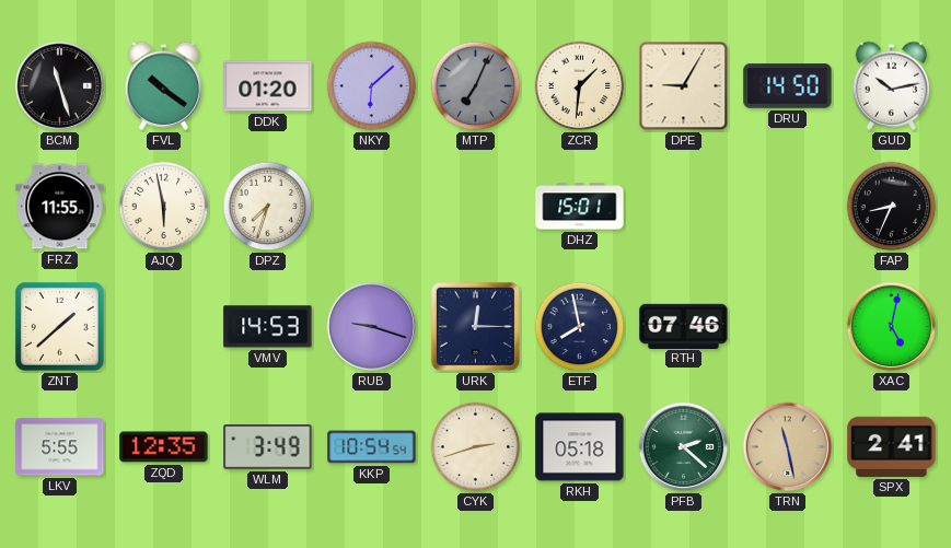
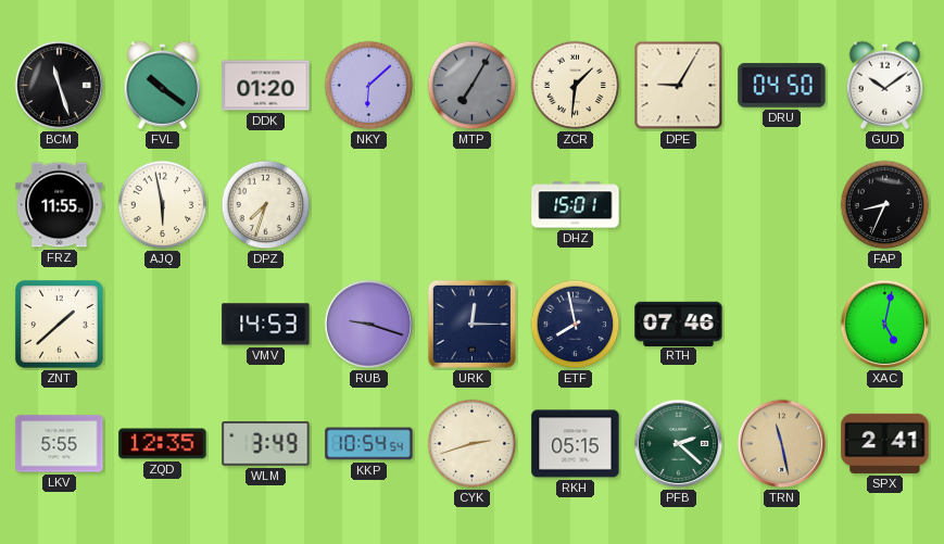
MTP: 7:04 -> 7:05 (473, 86)
DRU: 14:50 -> 04:50 (782, 86)
GUD: 10:13 -> 10:09 (885, 85)
RKH: 05:18 -> 05:15 (576, 444)
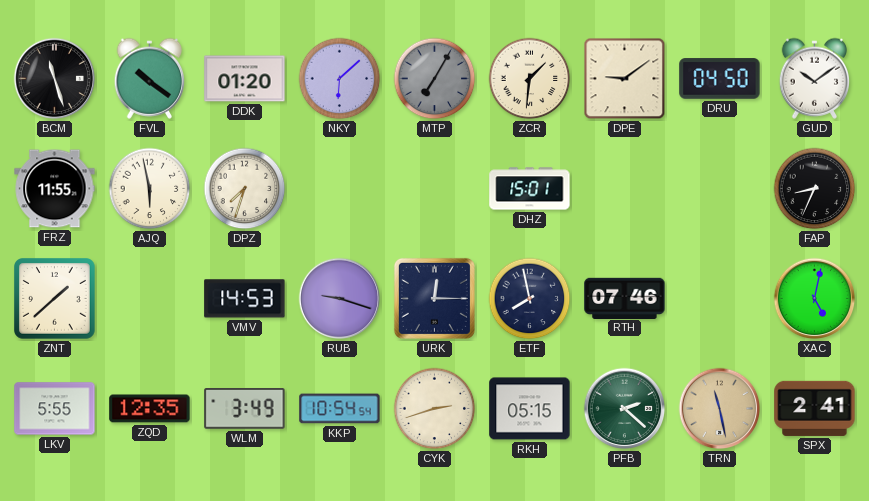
DPE: 9:05 -> 9:09 (625, 79)
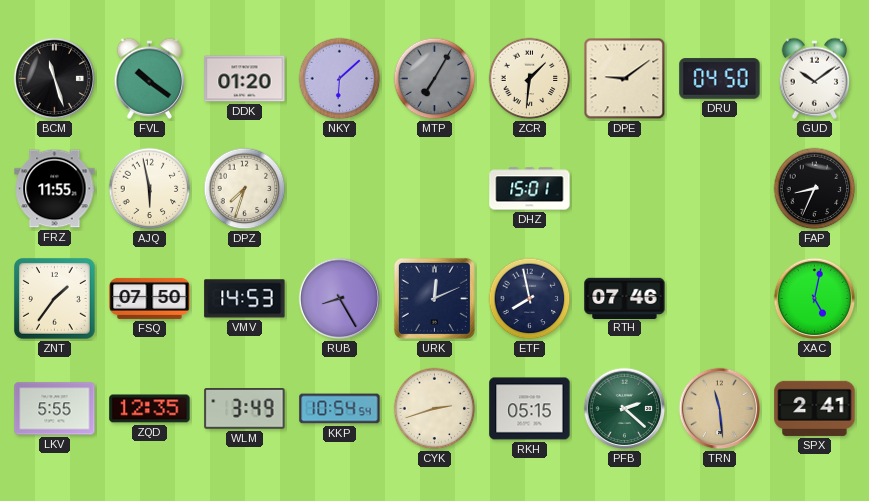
ZNT: 1:38 -> 1:36 (55, 299)
FSQ: none -> 07:50 (150, 298)
RUB: 9:18 -> 8:25 (340, 299)
URK: 12:15 -> 12:11 (434, 298)
TRN: 11:28 -> 11:29 (720, 409)
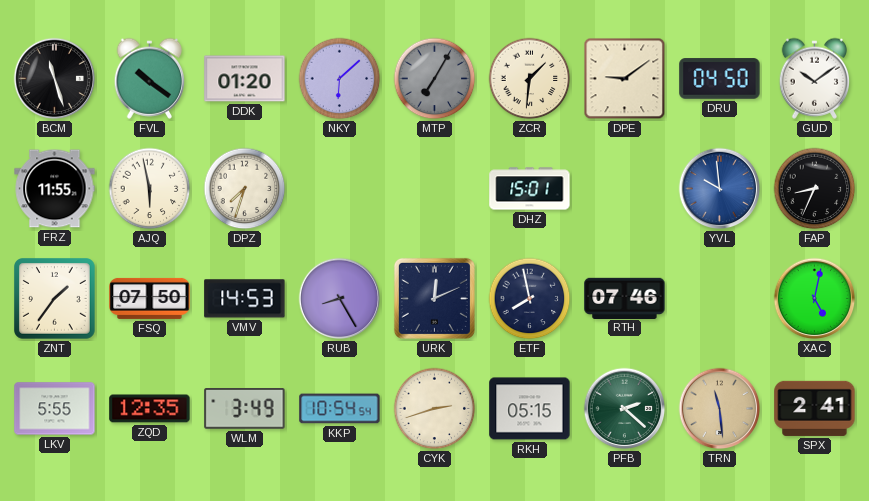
YVL: none -> 9:59 (720, 189)
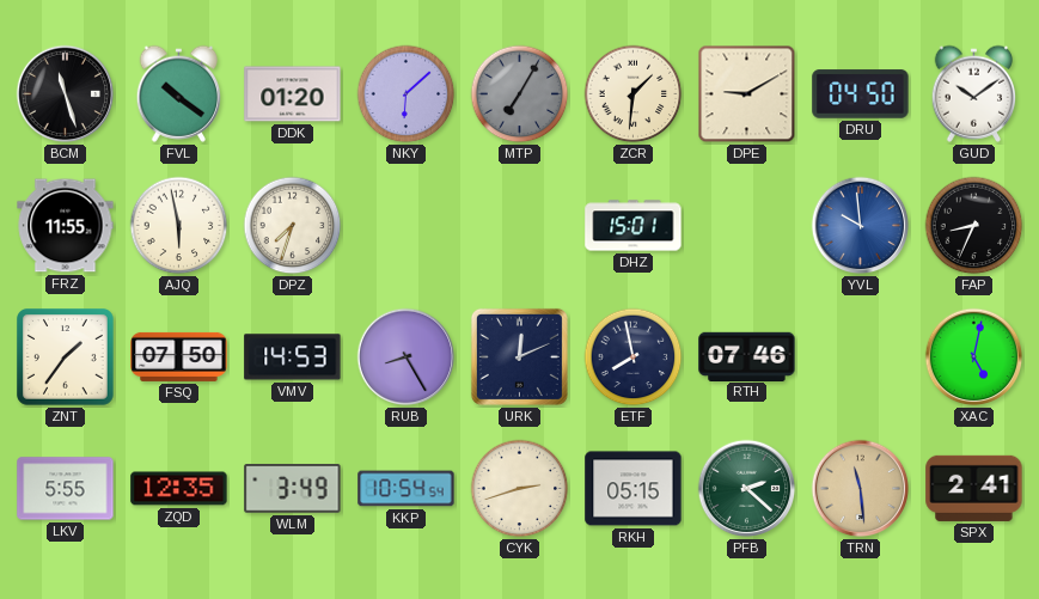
DPE: 9:09 -> 9:10 (747, 94)
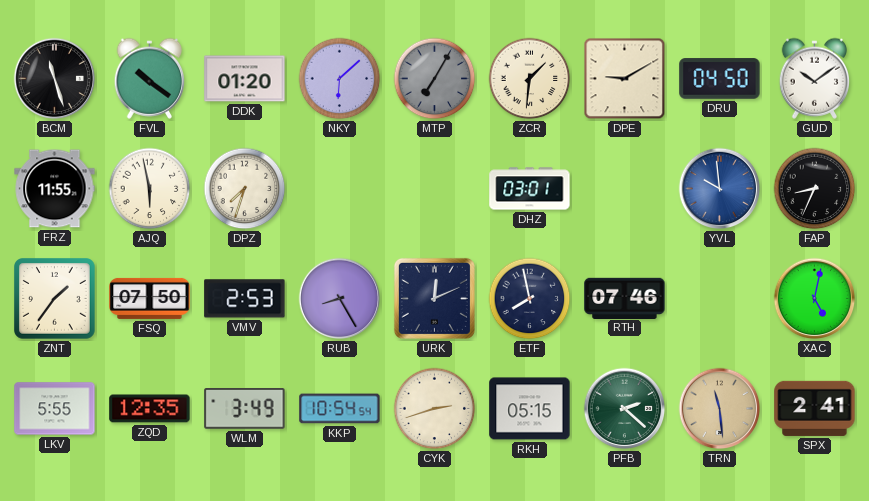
DHZ: 15:01 -> 03:01 (530, 189)
VMV: 14:53 -> 2:53 (245, 299)
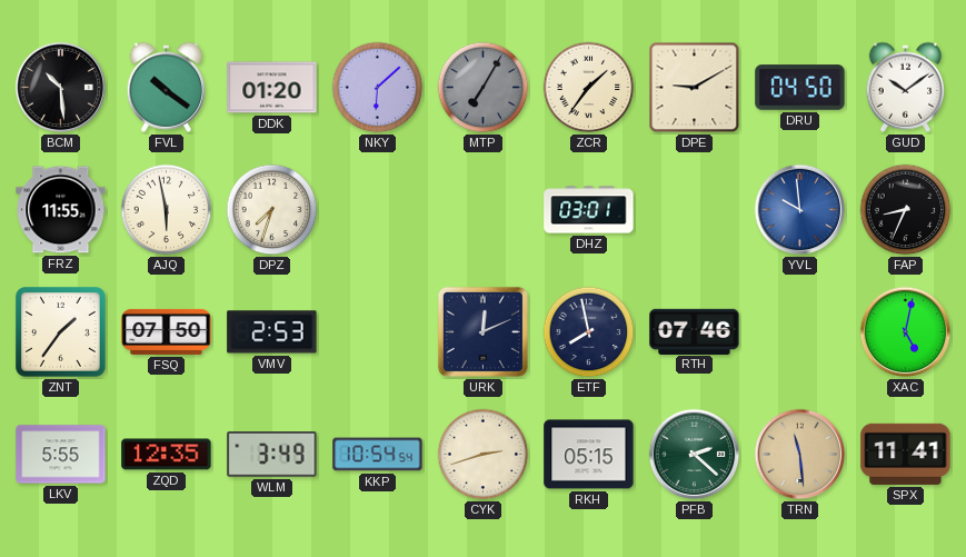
BCM: 11:27 -> 10:29 (61, 88)
ZCR: 1:31 -> 1:36 (589, 88)
RUB: 8:25 -> none (340, 299)
SPX: 2:41 -> 11:41 (906, 454)
